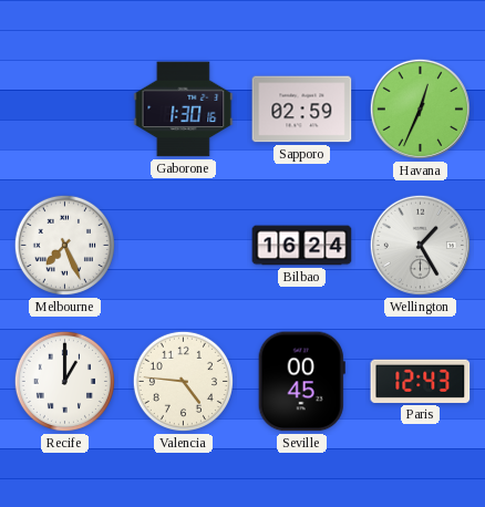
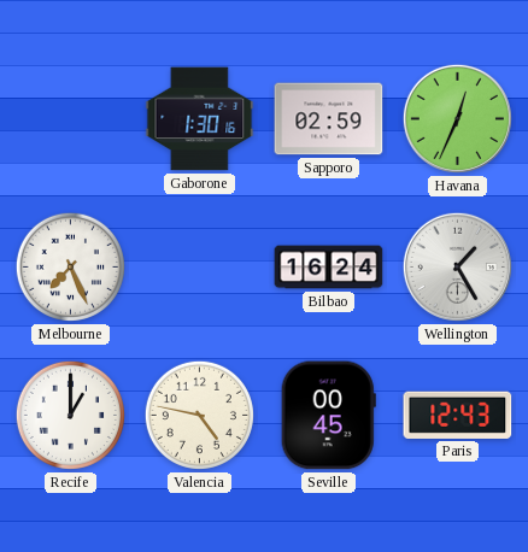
Valencia: 4:46 -> 4:47 (199, 415)
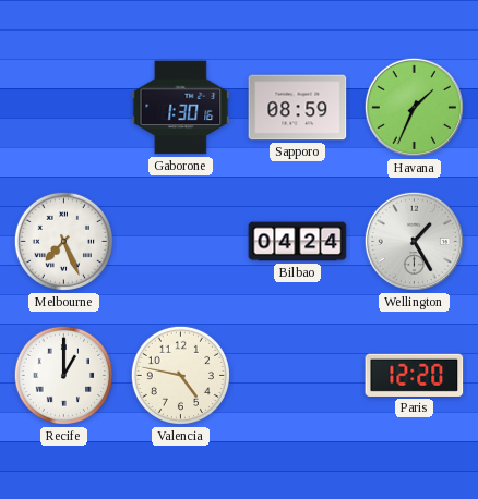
Sapporo: 02:59 -> 08:59 (298, 108)
Havana: 12:34 -> 1:34 (414, 107)
Bilbao: 16:24 -> 04:24 (298, 242)
Seville: 00:45 -> none (328, 416)
Paris: 12:43 -> 12:20 (415, 375)
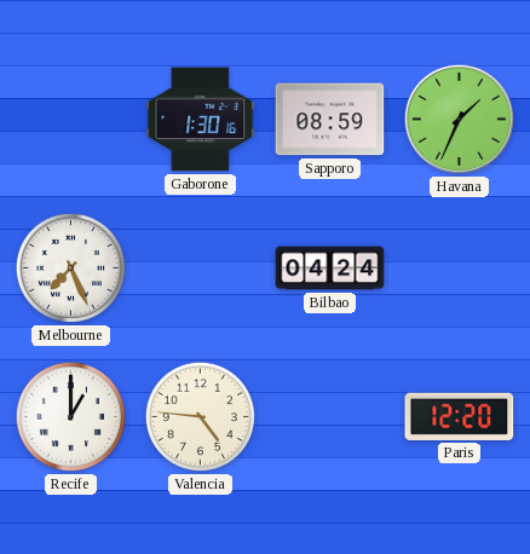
Wellington: 1:25 -> none (414, 241)
Valencia: 4:47 -> 4:46 (200, 416)
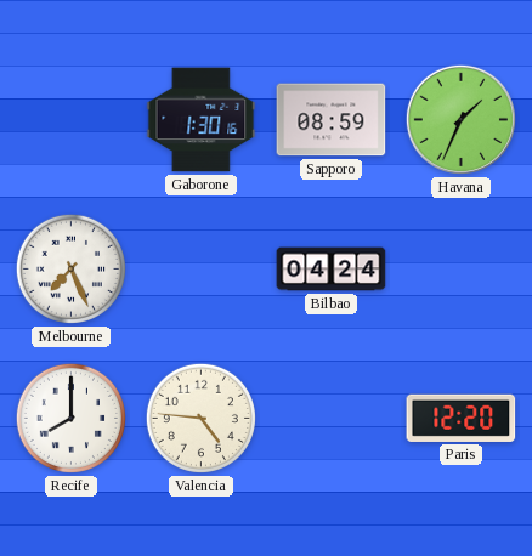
Recife: 1:00 -> 8:00 (70, 418)
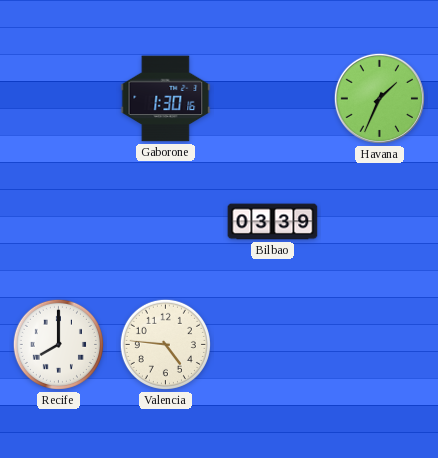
Sapporo: 08:59 -> none (332, 120)
Melbourne: 7:26 -> none (70, 268)
Bilbao: 04:24 -> 03:39 (273, 222)
Paris: 12:20 -> none (462, 418)
